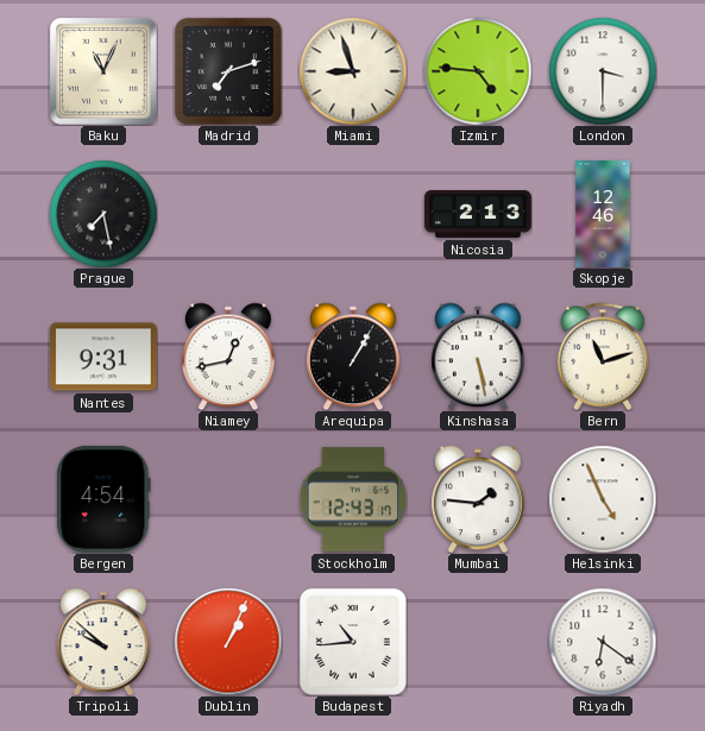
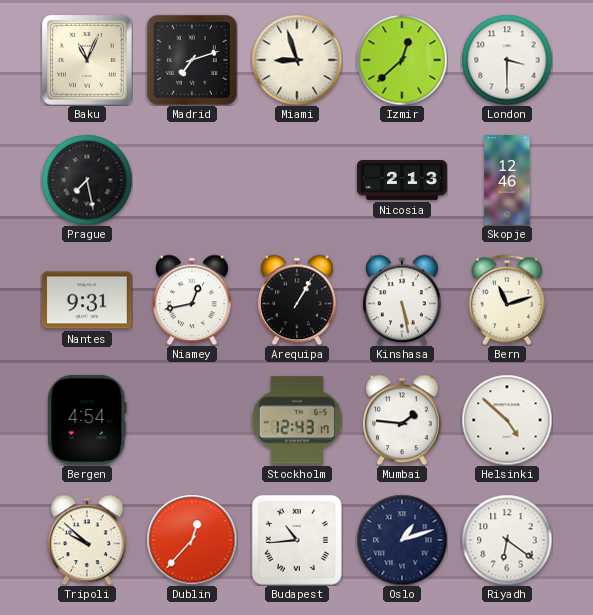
Izmir: 4:46 -> 12:38 (402, 60)
Helsinki: 4:56 -> 4:52 (507, 420)
Dublin: 1:04 -> 12:37 (192, 540)
Oslo: none -> 1:12 (402, 540)
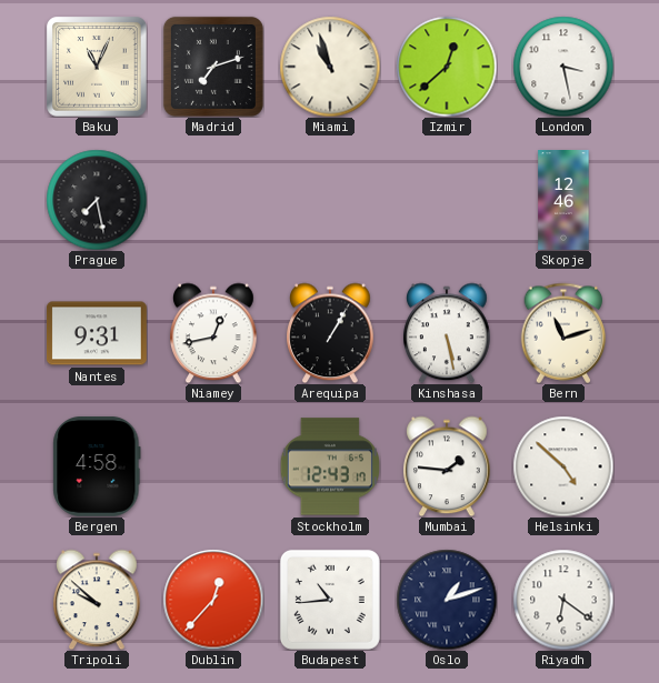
Miami: 8:57 -> 10:57 (330, 67)
London: 3:30 -> 3:28 (563, 67)
Nicosia: 2:13 -> none (403, 180)
Bergen: 4:54 -> 4:58 (97, 466)
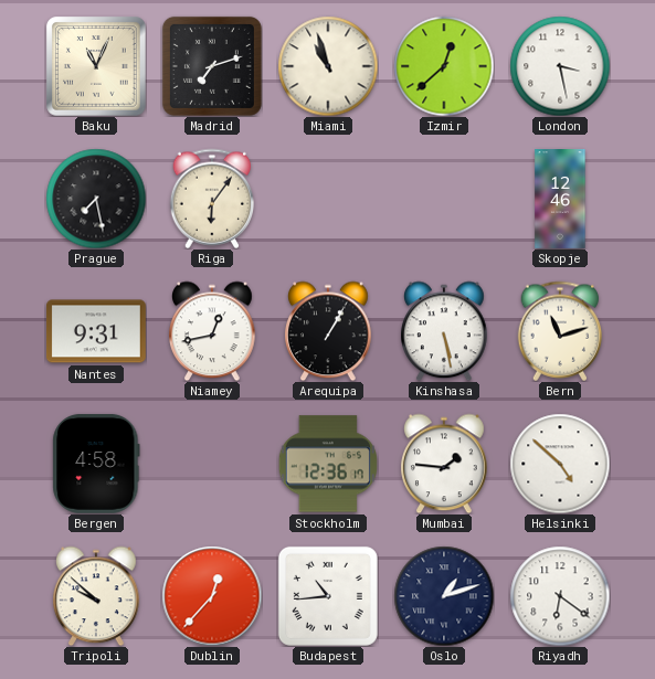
Riga: none -> 6:06 (212, 199)
Stockholm: 12:43 -> 12:36 (328, 464)
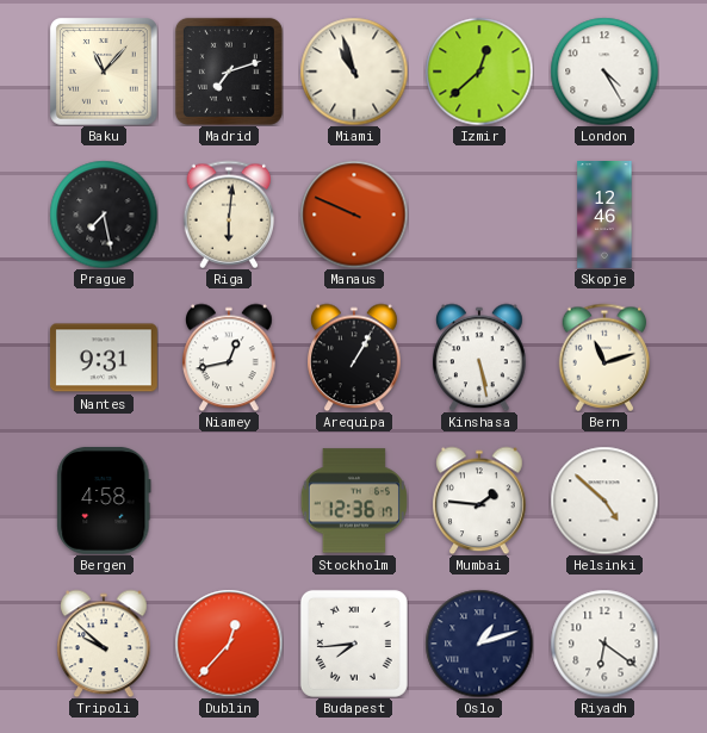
Baku: 11:04 -> 11:07 (104, 72)
London: 3:28 -> 4:25 (604, 72)
Riga: 6:06 -> 6:01 (229, 215)
Manaus: none -> 9:49 (354, 215)
Budapest: 10:44 -> 7:44 (354, 644)
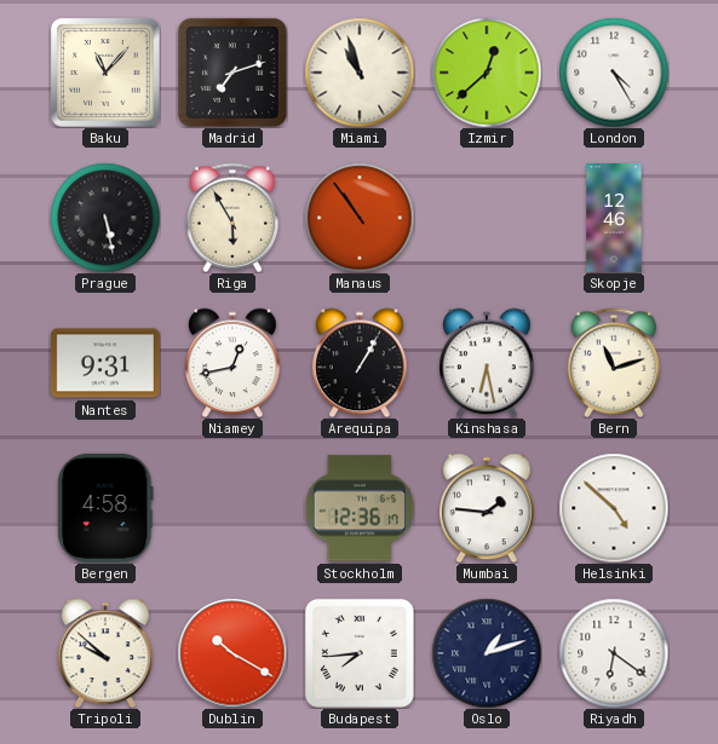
Prague: 7:28 -> 5:28 (105, 218)
Riga: 6:01 -> 5:55 (232, 218)
Manaus: 9:49 -> 10:54 (360, 218)
Kinshasa: 5:28 -> 6:28 (488, 363)
Dublin: 12:37 -> 10:20 (232, 653)
